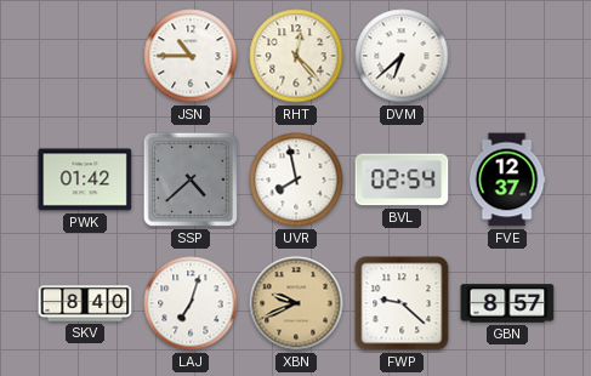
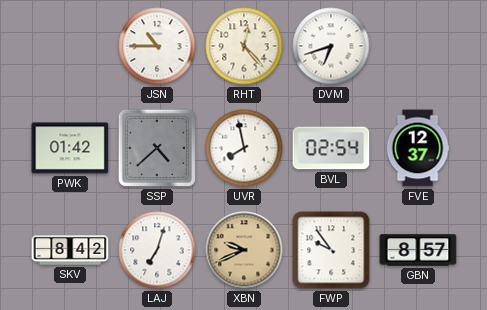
DVM: 6:38 -> 6:42 (331, 46)
SKV: 8:40 -> 8:42 (70, 250)
FWP: 9:22 -> 9:54 (331, 250)
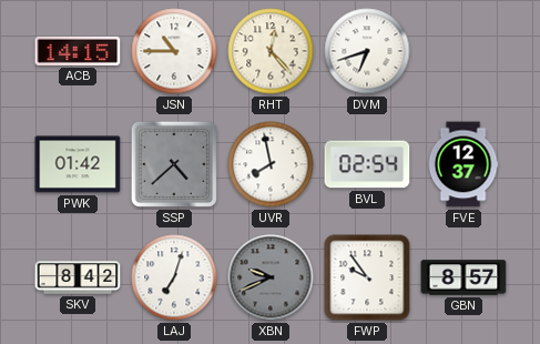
ACB: none -> 14:15 (78, 51)
XBN dial: champagne -> grey (271, 277)
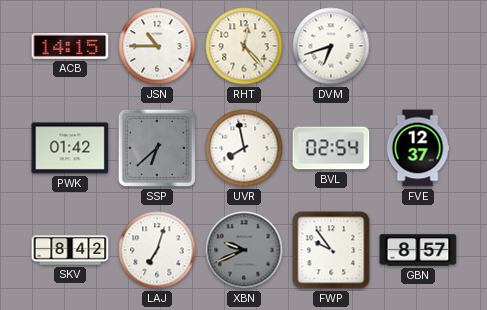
SSP: 4:38 -> 6:38 (157, 148)
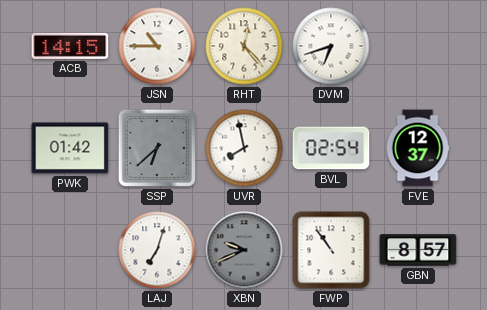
SKV: 8:42 -> none (70, 250)
FWP: 9:54 -> 10:54 (331, 250)
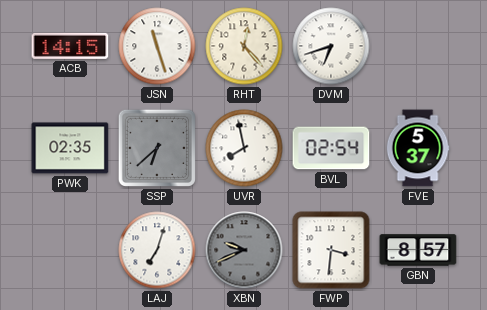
JSN: 10:45 -> 11:27 (157, 46)
PWK: 01:42 -> 02:35 (70, 148)
FVE: 12:37 -> 5:37 (418, 148)
FWP: 10:54 -> 3:31 (331, 250)
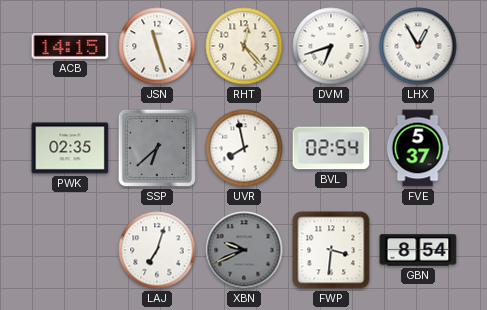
LHX: none -> 12:55 (418, 46)
GBN: 8:57 -> 8:54 (418, 250)
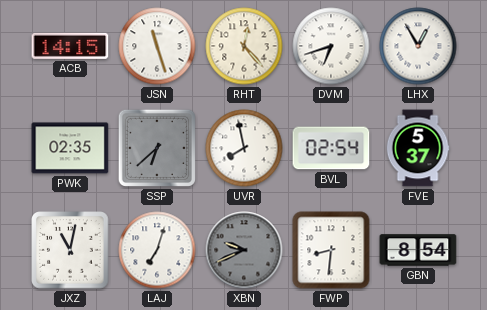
JXZ: none -> 11:02 (70, 250)
FWP: 3:31 -> 8:31 (331, 250)
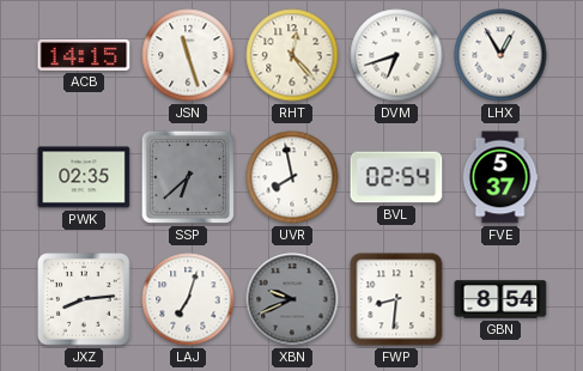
JXZ: 11:02 -> 8:14 (84, 299)
